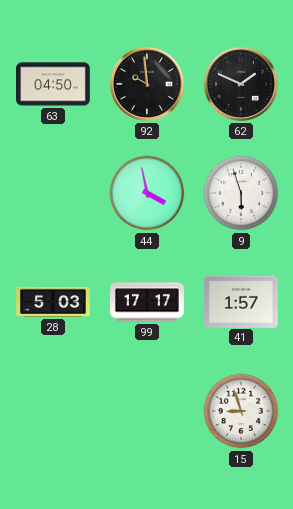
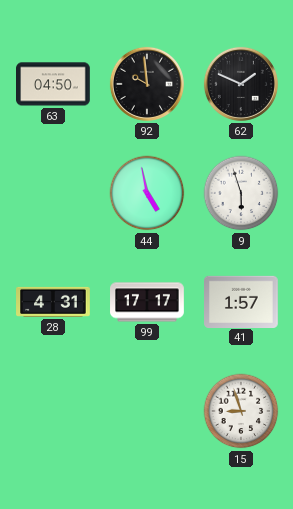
44: 3:58 -> 4:58 (147, 193)
28: 5:03 -> 4:31 (53, 302)
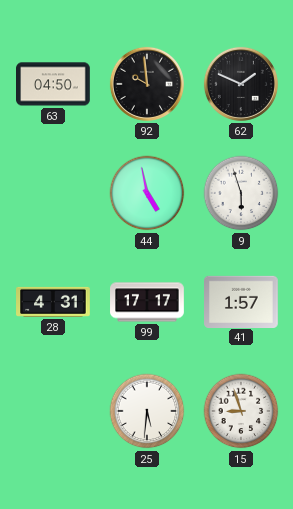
25: none -> 5:31 (147, 411)
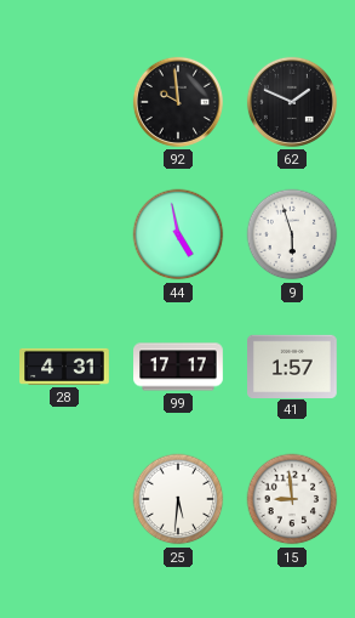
63: 04:50 -> none (53, 84)
15: 8:57 -> 8:59 (292, 499)
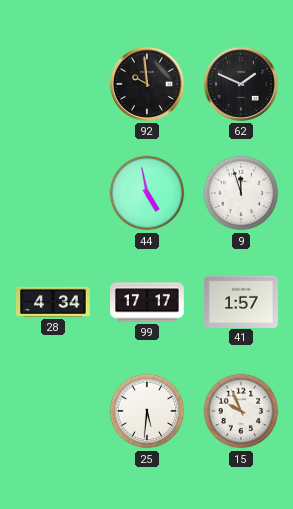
9: 5:57 -> 11:57 (241, 193)
28: 4:31 -> 4:34 (53, 302)
15: 8:59 -> 9:56 (241, 411)
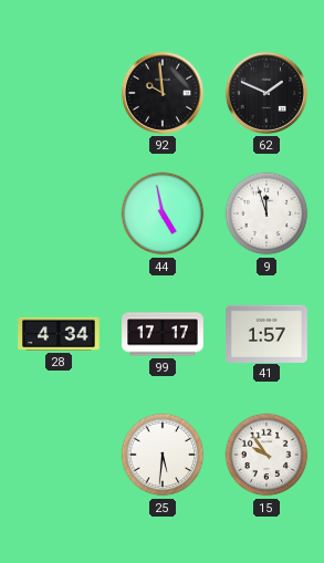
15: 9:56 -> 9:54 (266, 455)
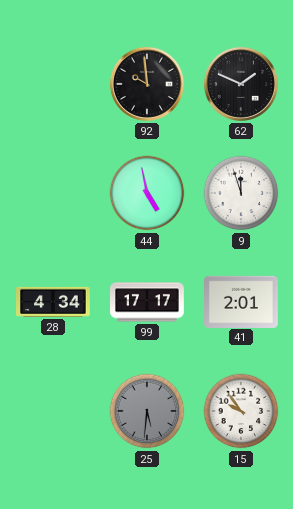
41: 1:57 -> 2:01 (241, 301)
25 dial: white -> grey (147, 411)
